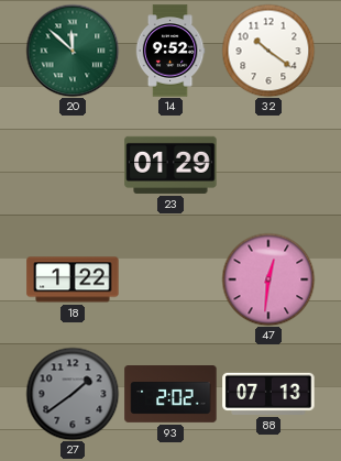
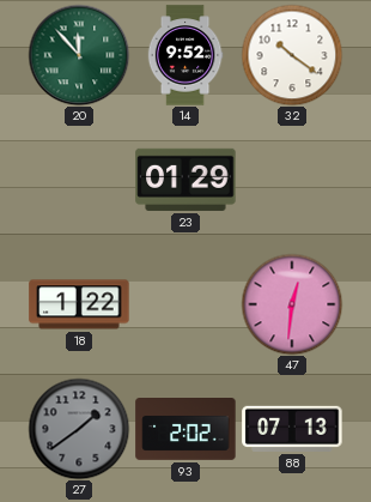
20: 11:52 -> 11:53 (79, 55)
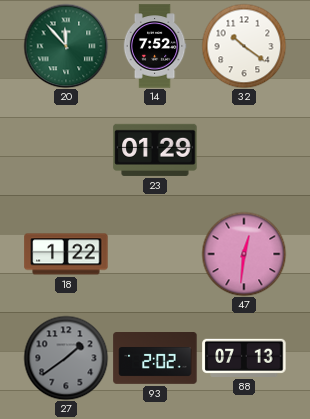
14: 9:52 -> 7:52 (155, 46)
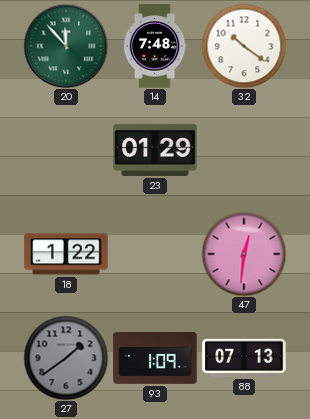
14: 7:52 -> 7:48 (155, 46)
93: 2:02 -> 1:09 (155, 359)
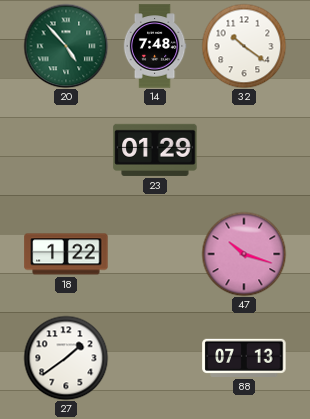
20: 11:53 -> 4:53 (66, 46)
47: 12:31 -> 10:18 (244, 254)
27 dial: grey -> white (66, 358)
93: 1:09 -> none (155, 359)
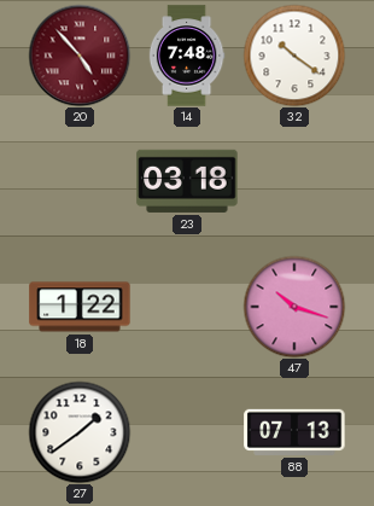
20 dial: green -> burgundy (80, 56)
23: 01:29 -> 03:18 (187, 181)
